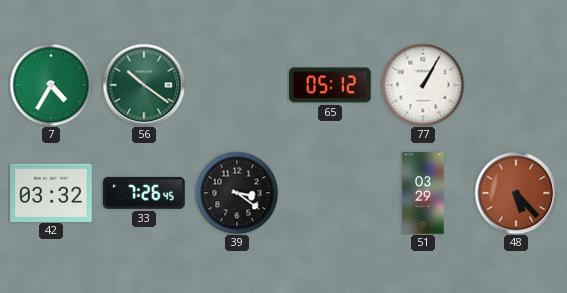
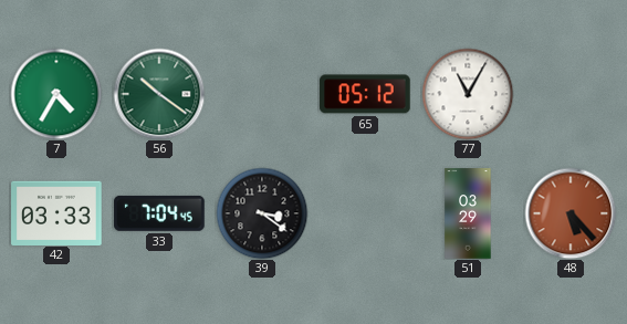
77: 1:05 -> 11:05 (468, 94)
42: 03:32 -> 03:33 (56, 212)
33: 7:26 -> 7:04 (159, 213)
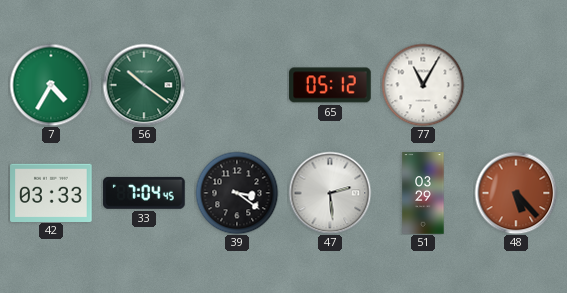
47: none -> 2:29 (330, 193)
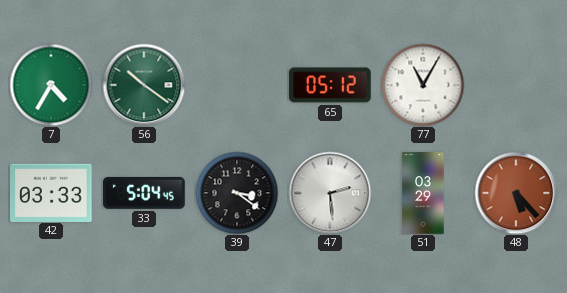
33: 7:04 -> 5:04 (144, 193)
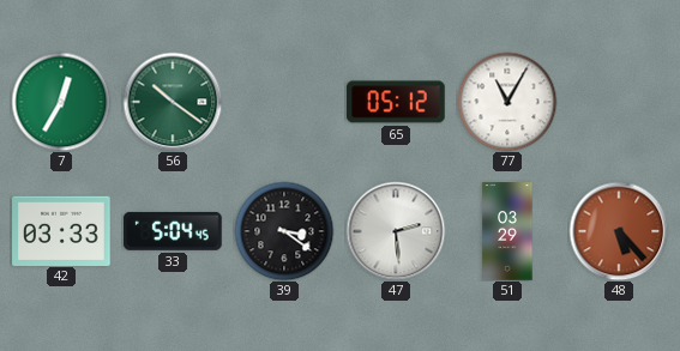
7: 4:35 -> 12:35 (61, 102)
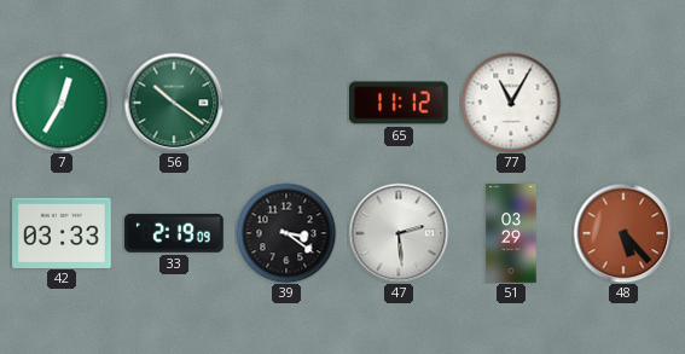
65: 05:12 -> 11:12 (399, 103)
33: 5:04 -> 2:19 (174, 233)
